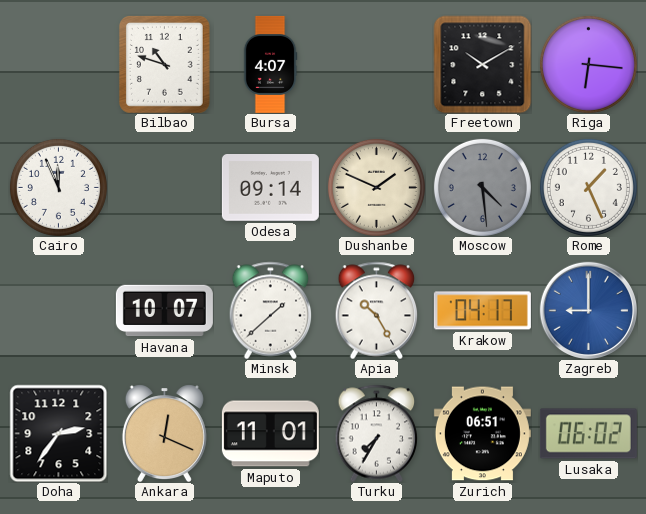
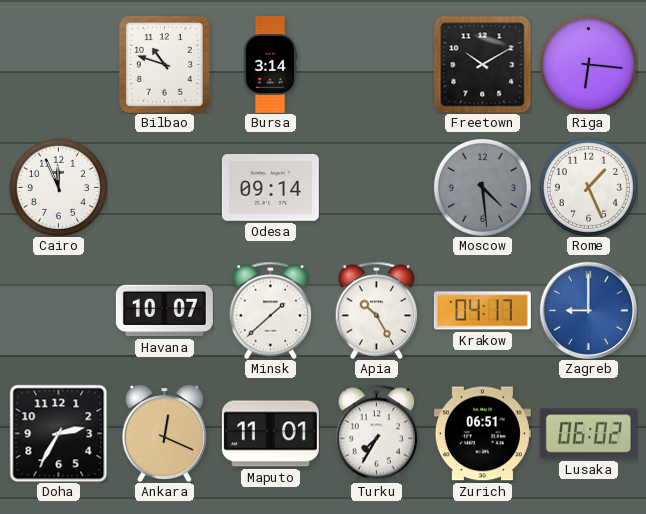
Bursa: 4:07 -> 3:14 (270, 64)
Dushanbe: 1:49 -> none (376, 187)
Doha: 2:36 -> 2:35 (58, 433)
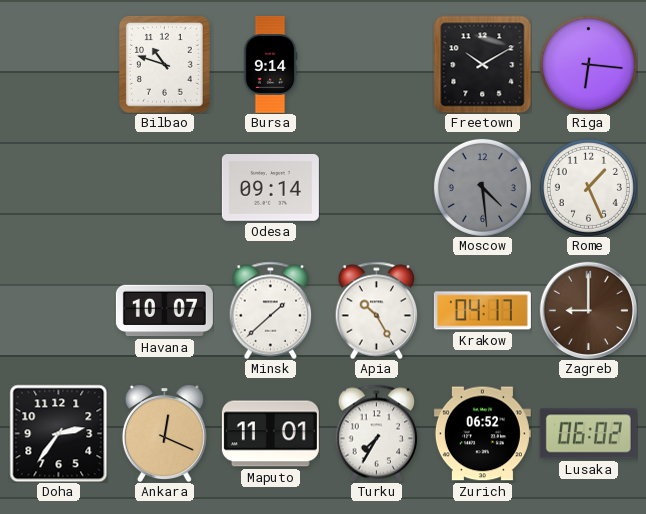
Bursa: 3:14 -> 9:14 (270, 64)
Cairo: 11:56 -> none (58, 187)
Zagreb dial: blue -> brown (588, 310)
Doha: 2:35 -> 2:36 (58, 433)
Zurich: 06:51 -> 06:52 (482, 434)
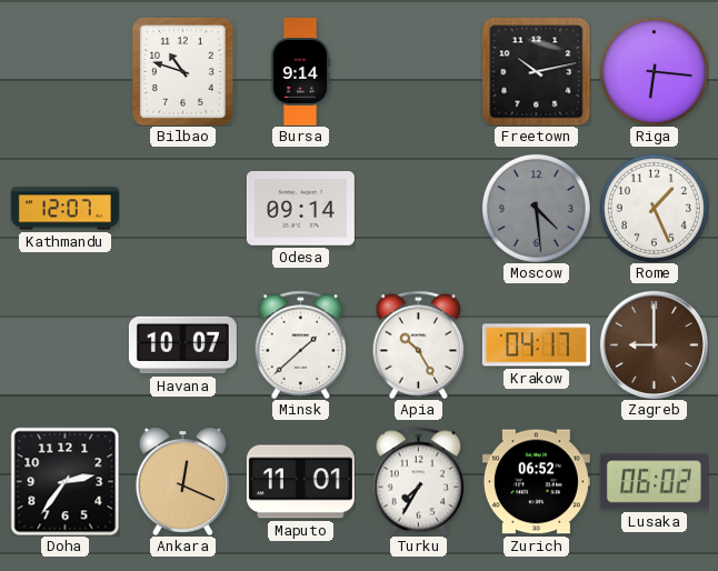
Freetown: 10:10 -> 10:13 (536, 71)
Kathmandu: none -> 12:07 (64, 209)
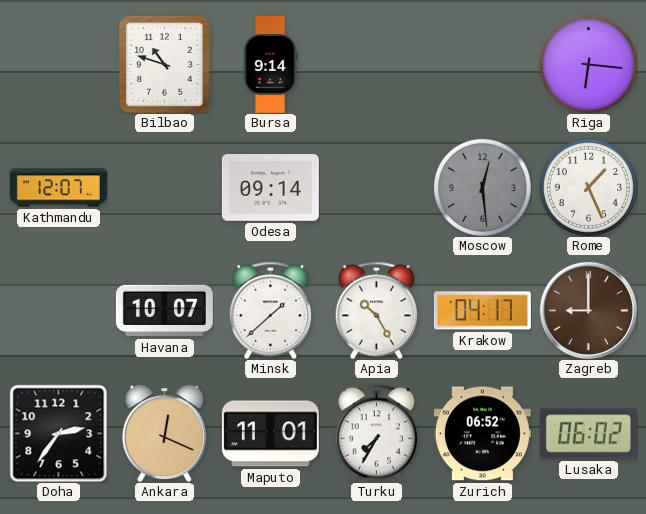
Freetown: 10:13 -> none (536, 71)
Moscow: 4:29 -> 12:29 (482, 187)
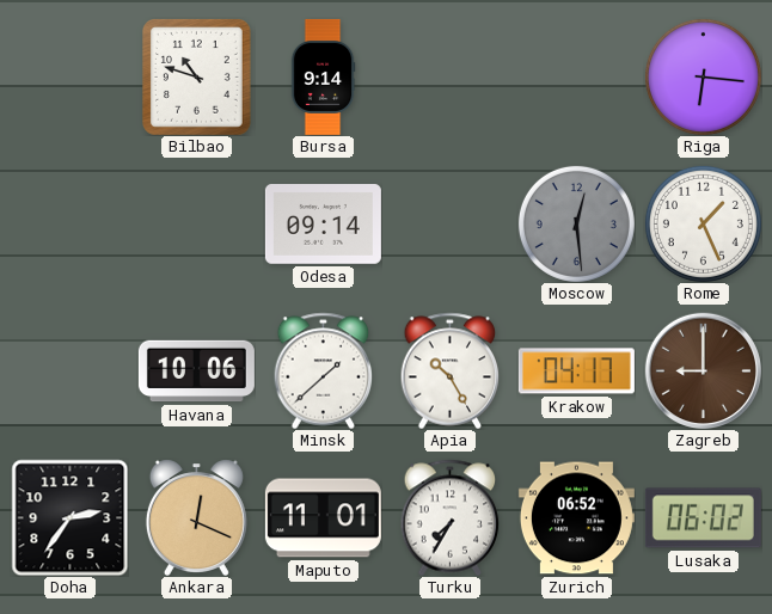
Kathmandu: 12:07 -> none (58, 188)
Havana: 10:07 -> 10:06 (196, 372)
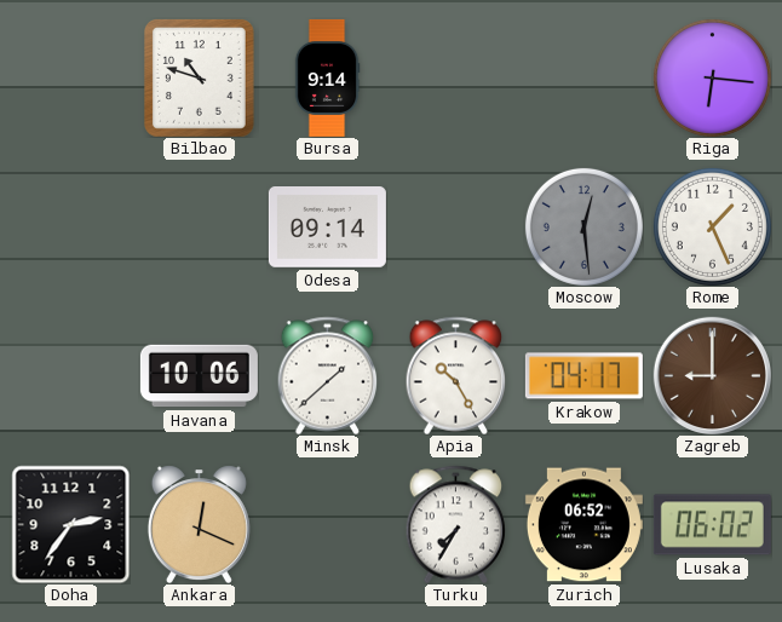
Maputo: 11:01 -> none (323, 518)
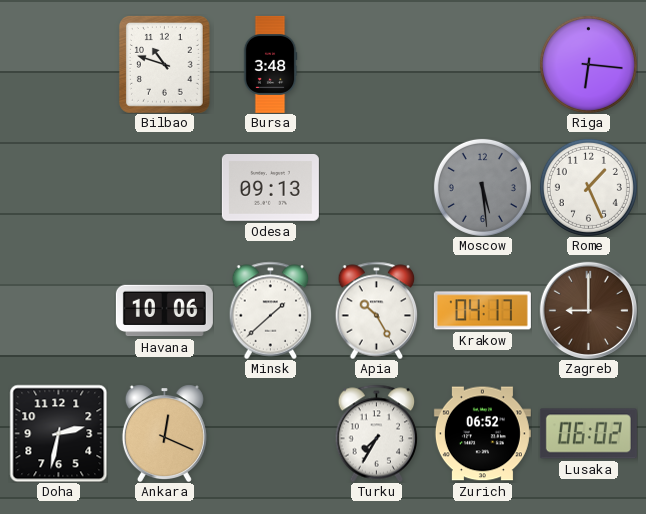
Bursa: 9:14 -> 3:48 (270, 64)
Odesa: 09:14 -> 09:13 (270, 188)
Moscow: 12:29 -> 5:29 (482, 187)
Doha: 2:36 -> 2:32 (58, 433)
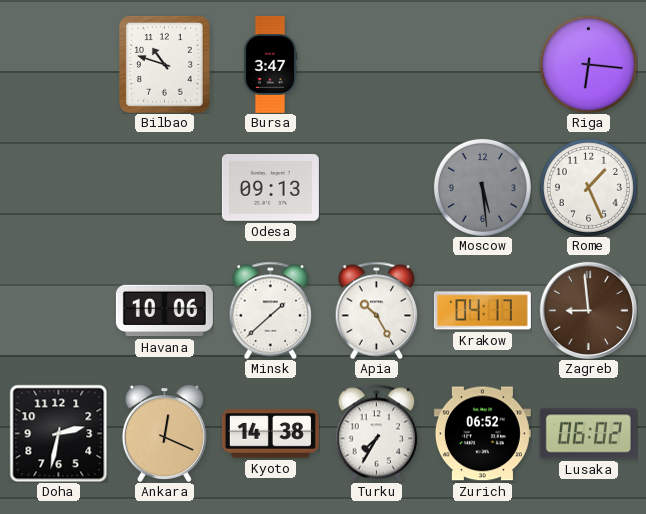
Bursa: 3:48 -> 3:47 (270, 64)
Zagreb: 9:00 -> 8:59 (588, 310)
Kyoto: none -> 14:38 (270, 434)
